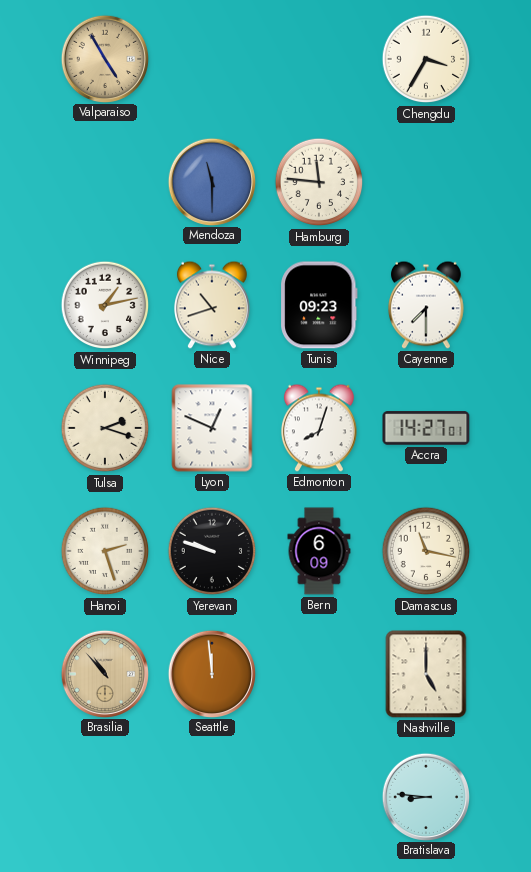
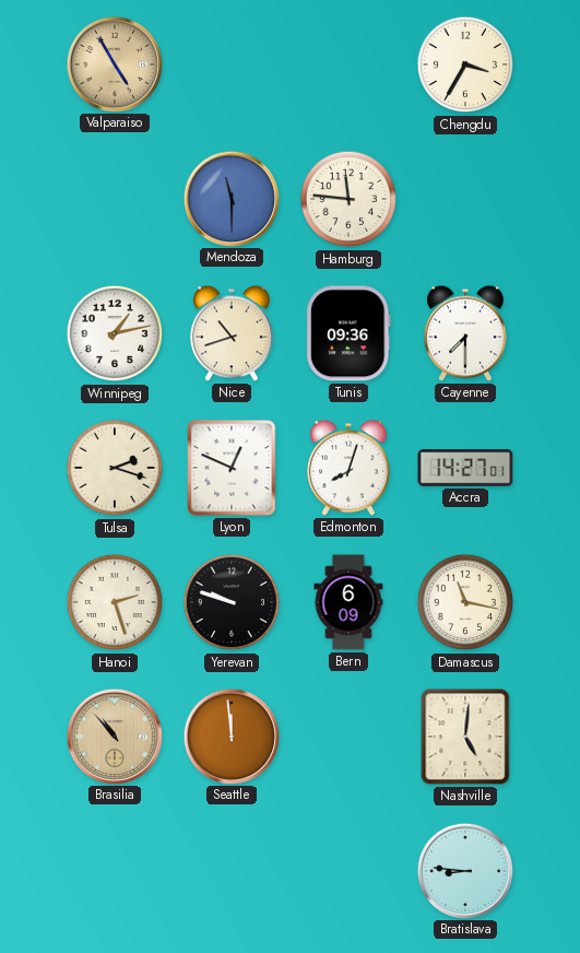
Tunis: 09:23 -> 09:36 (350, 333)
Nashville: 5:00 -> 5:01 (465, 737)
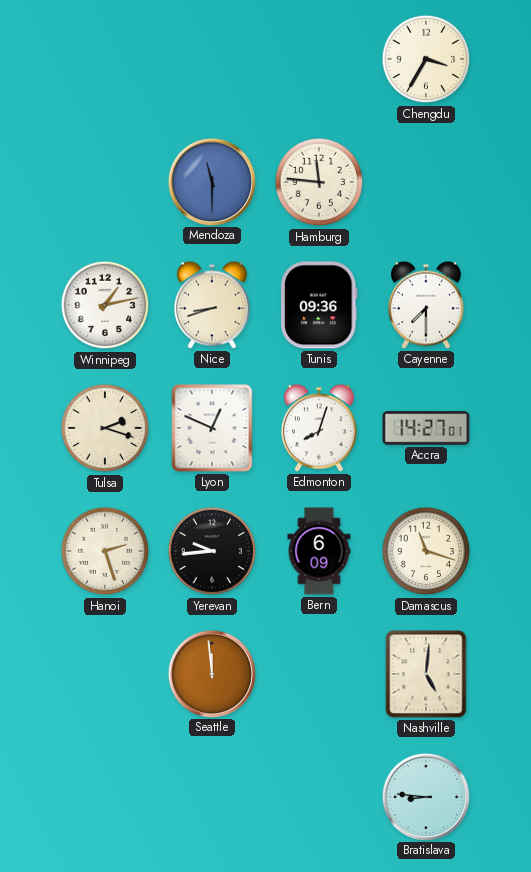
Valparaiso: 4:55 -> none (114, 63)
Nice: 10:42 -> 8:42 (213, 305)
Yerevan: 9:48 -> 9:44 (212, 551)
Damascus: 11:17 -> 11:18 (426, 551)
Brasilia: 10:53 -> none (114, 736)
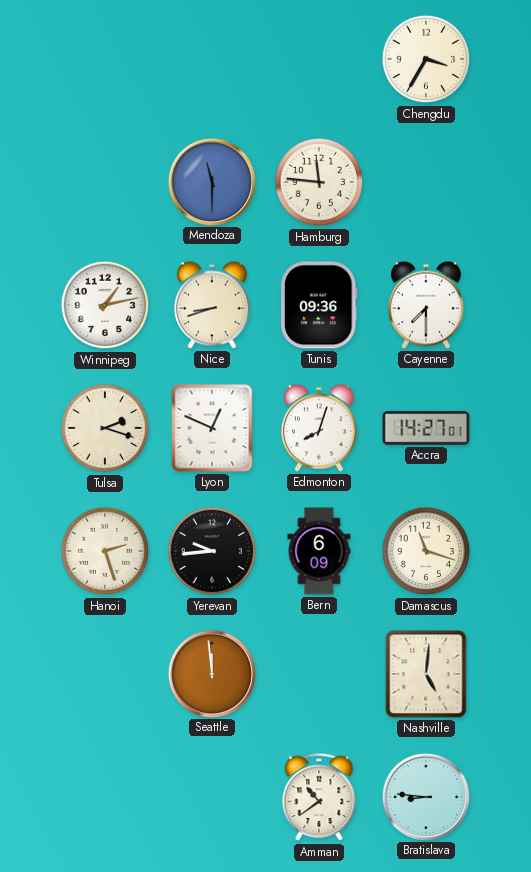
Amman: none -> 10:39 (319, 798)
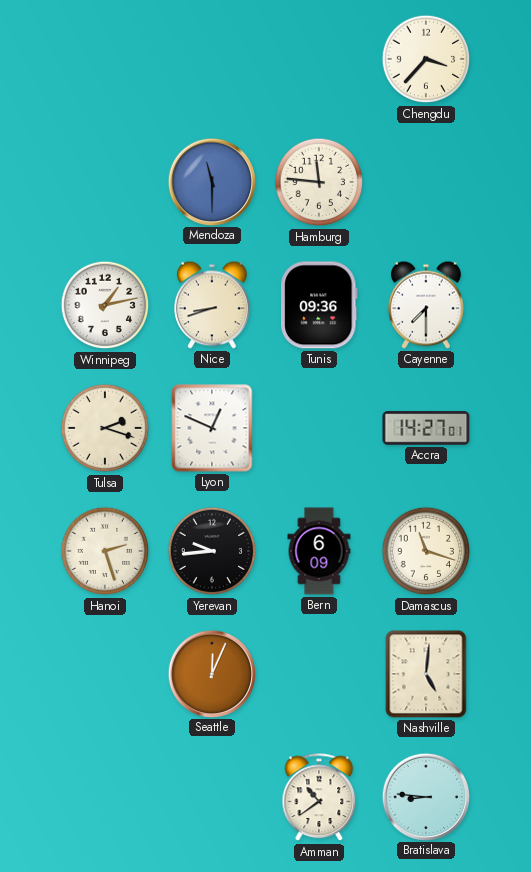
Chengdu: 3:35 -> 3:37 (426, 59)
Edmonton: 8:03 -> none (320, 428)
Seattle: 11:59 -> 12:04 (211, 673)
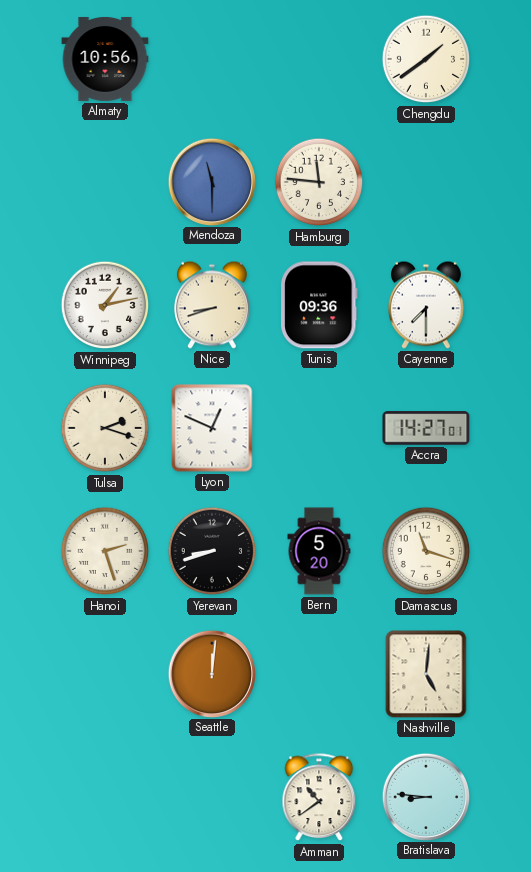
Almaty: none -> 10:56 (105, 59)
Chengdu: 3:37 -> 1:39 (426, 59)
Yerevan: 9:44 -> 8:42 (212, 551)
Bern: 6:09 -> 5:20 (319, 551)
Seattle: 12:04 -> 12:01 (211, 673)
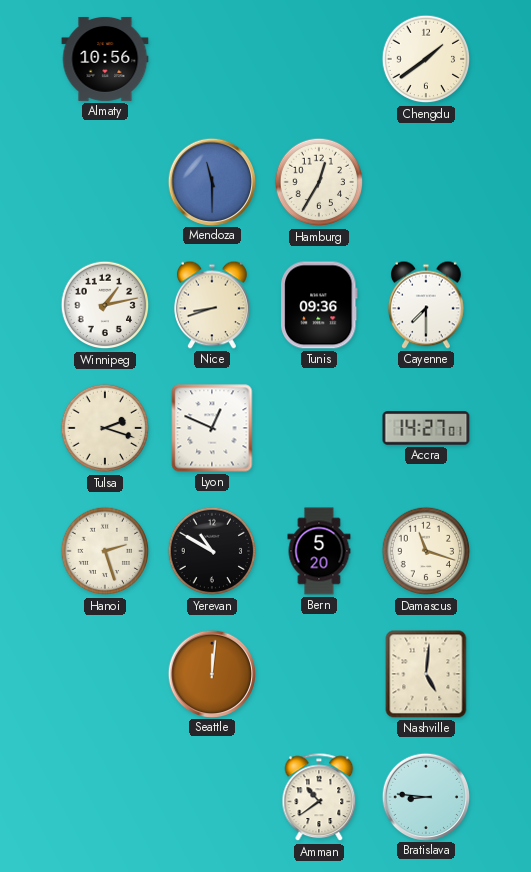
Hamburg: 11:46 -> 12:35 (319, 182)
Yerevan: 8:42 -> 10:50 (212, 551)
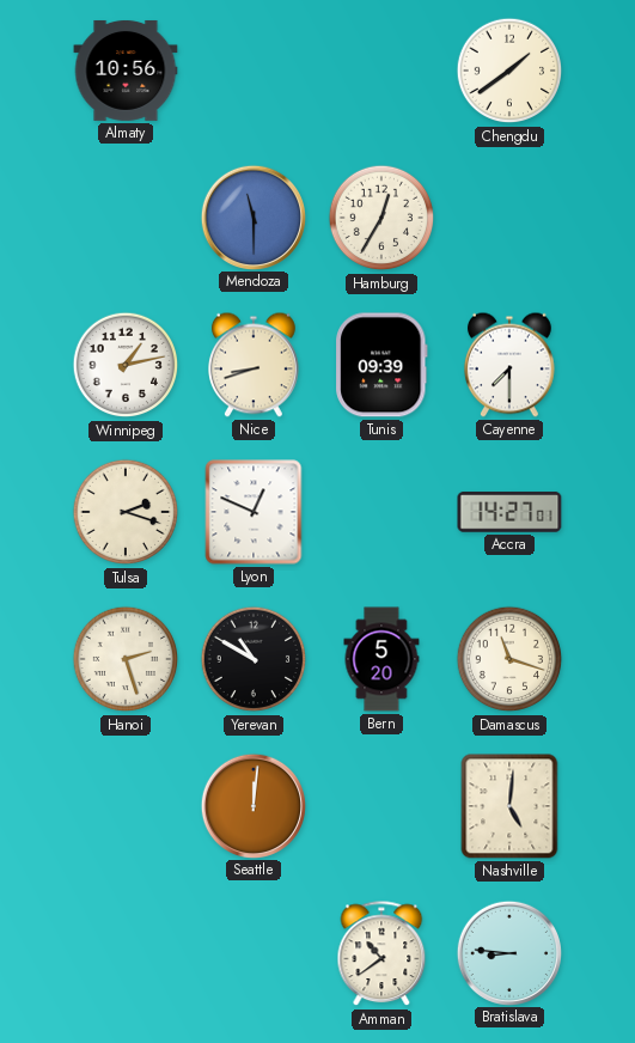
Tunis: 09:36 -> 09:39 (383, 365)
